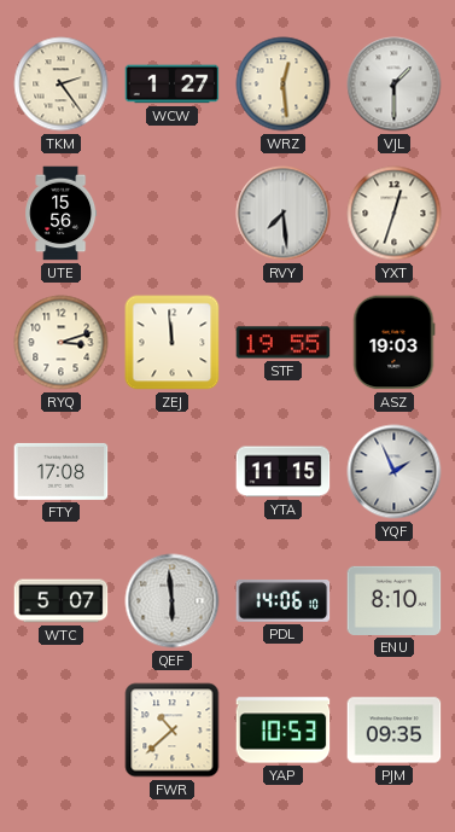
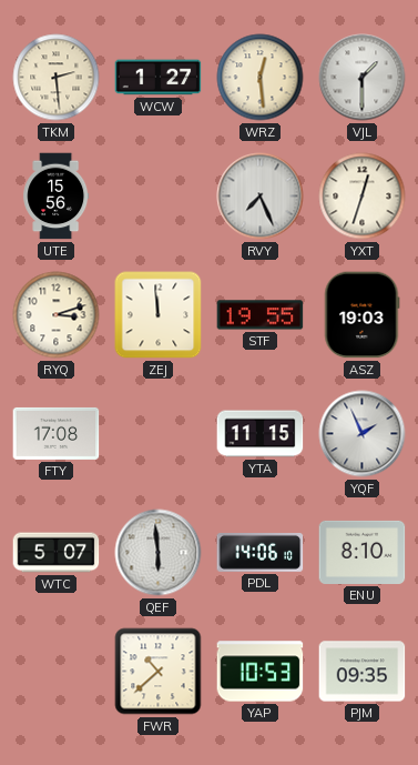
TKM: 2:24 -> 2:29 (57, 78)
RVY: 7:29 -> 7:26 (261, 197)
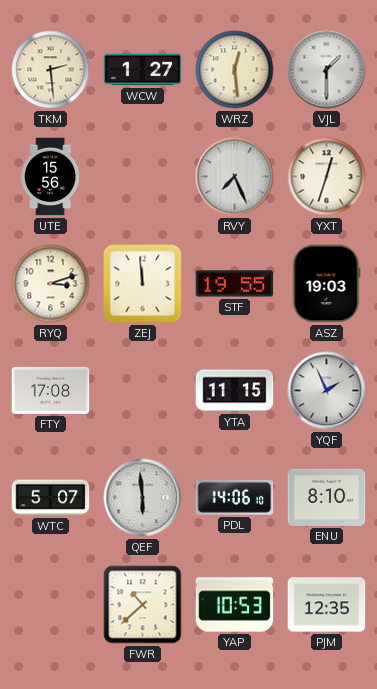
PJM: 09:35 -> 12:35 (327, 605)
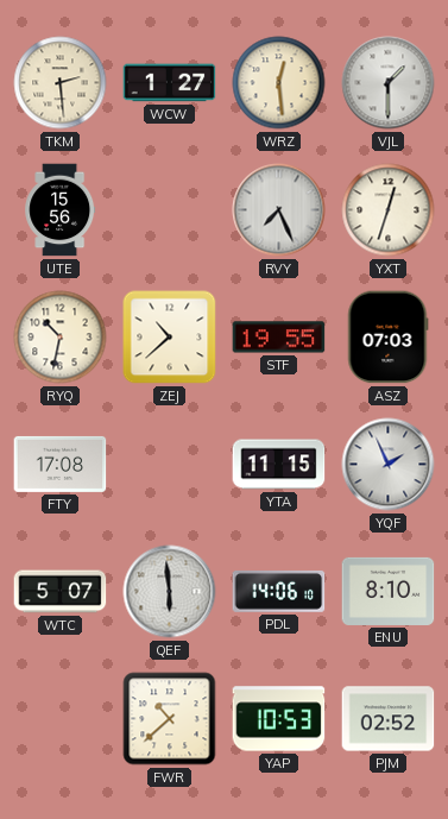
RYQ: 3:12 -> 10:32 (61, 338)
ZEJ: 11:59 -> 10:38 (170, 338)
ASZ: 19:03 -> 07:03 (387, 338)
PJM: 12:35 -> 02:52 (389, 719)
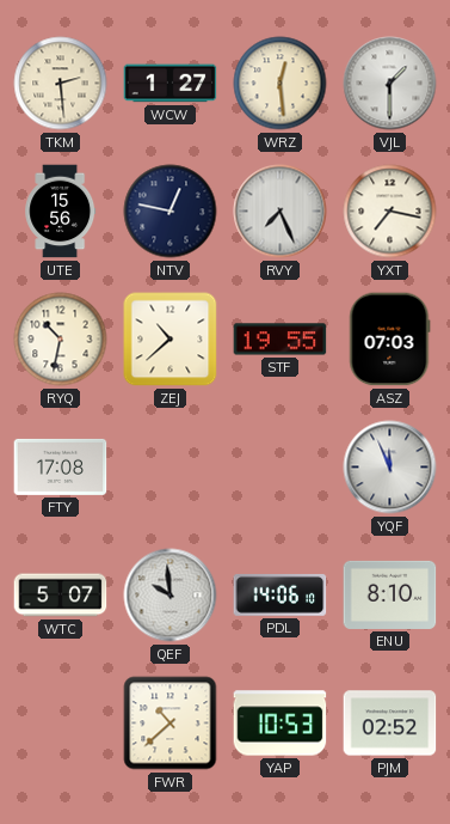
NTV: none -> 12:47 (171, 212)
YXT: 12:33 -> 7:17 (390, 212)
YTA: 11:15 -> none (279, 465)
YQF: 1:56 -> 11:56 (390, 468)
QEF: 5:59 -> 9:59 (171, 596)
